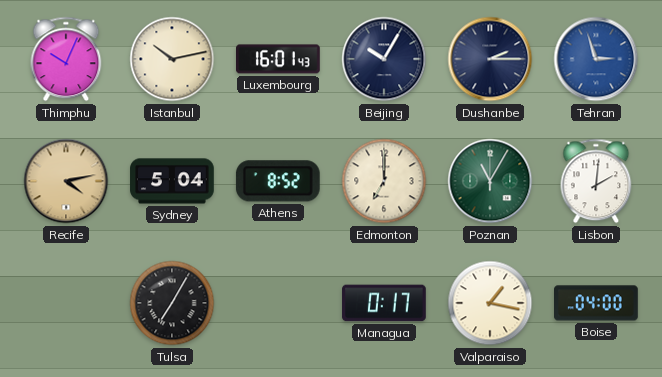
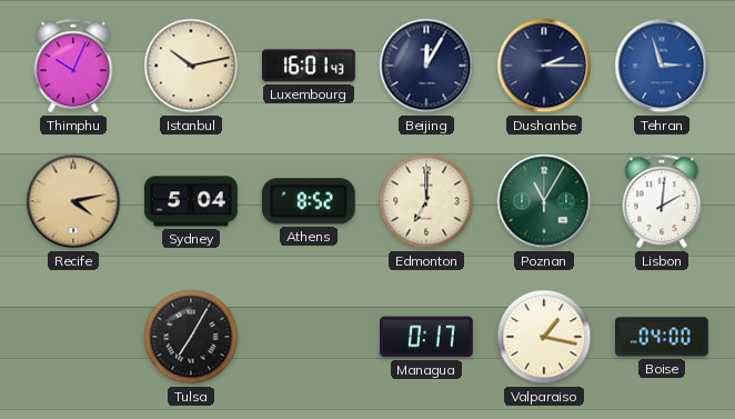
Beijing: 10:05 -> 12:05 (426, 66)
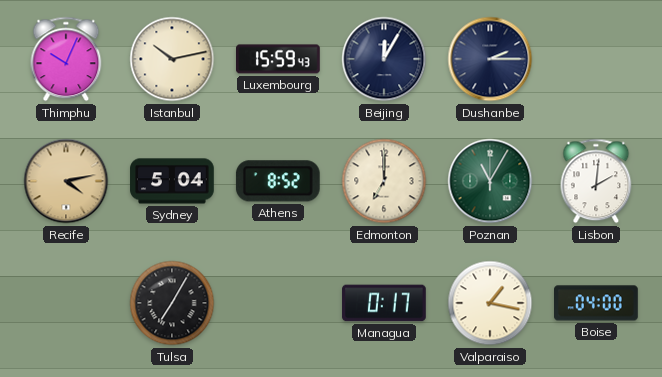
Luxembourg: 16:01 -> 15:59 (278, 59)
Tehran: 2:57 -> none (662, 66)
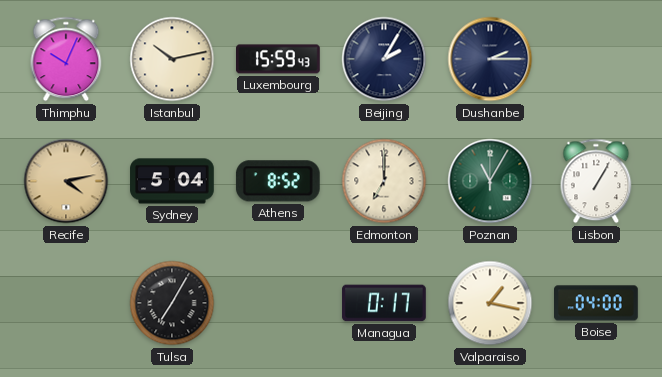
Beijing: 12:05 -> 2:05 (384, 59)
Lisbon: 2:01 -> 1:05 (596, 181)
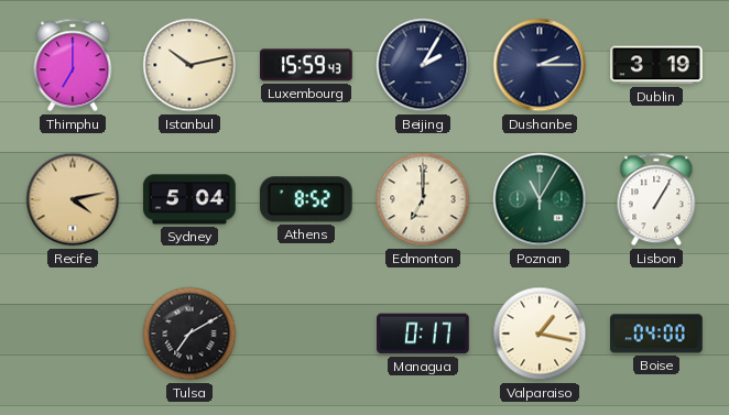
Thimphu: 10:04 -> 7:00 (73, 65)
Dublin: none -> 3:19 (656, 65)
Tulsa: 7:05 -> 7:10 (189, 334)
